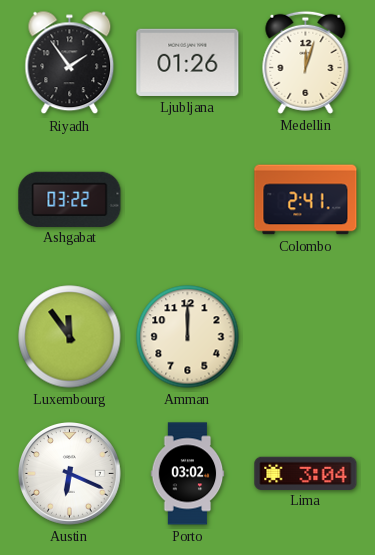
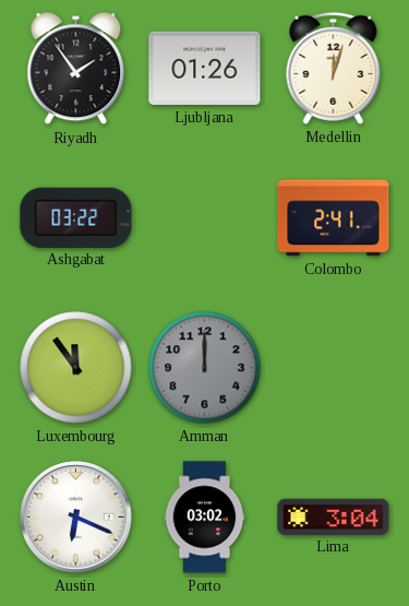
Amman dial: cream -> grey (205, 368)
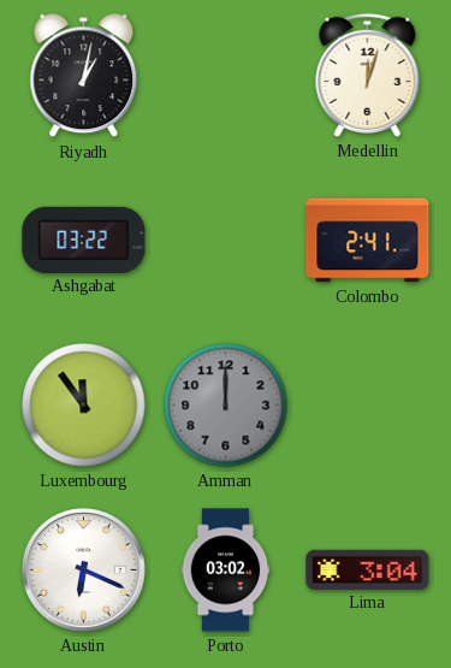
Riyadh: 1:54 -> 1:02 (84, 76)
Ljubljana: 01:26 -> none (205, 68)
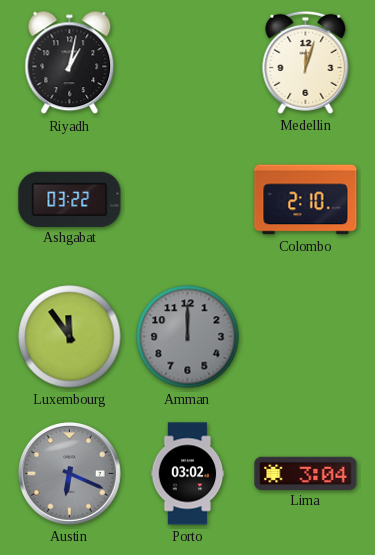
Colombo: 2:41 -> 2:10 (306, 200)
Austin dial: white -> grey (70, 474)
